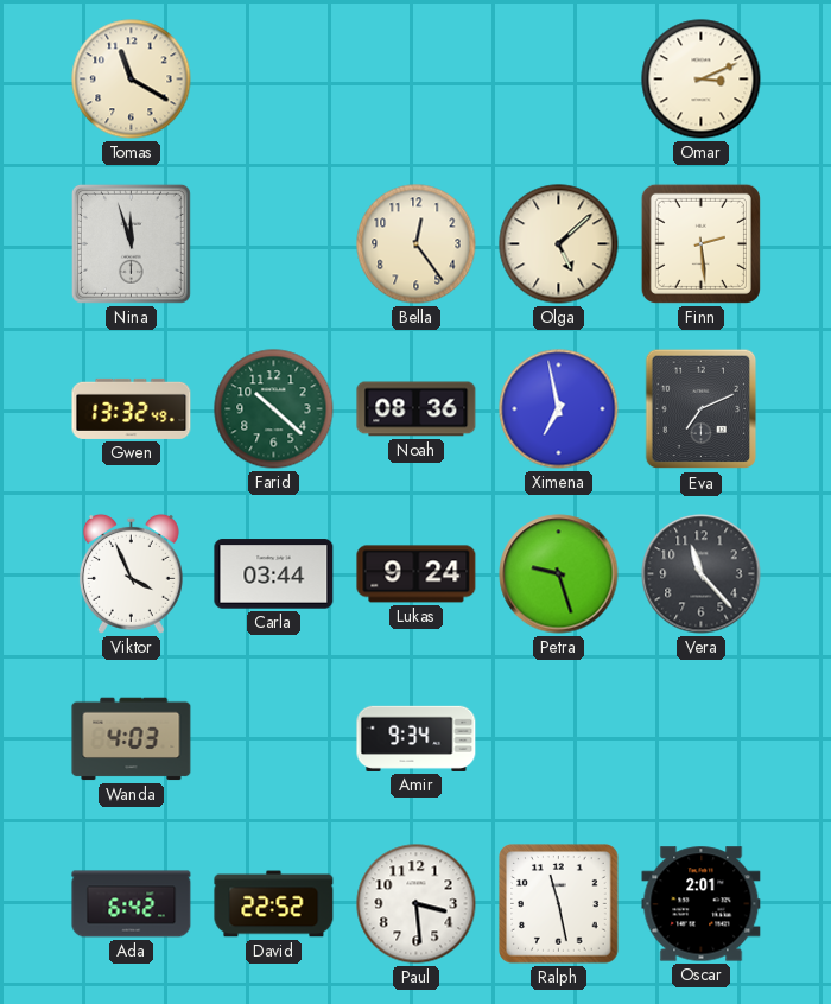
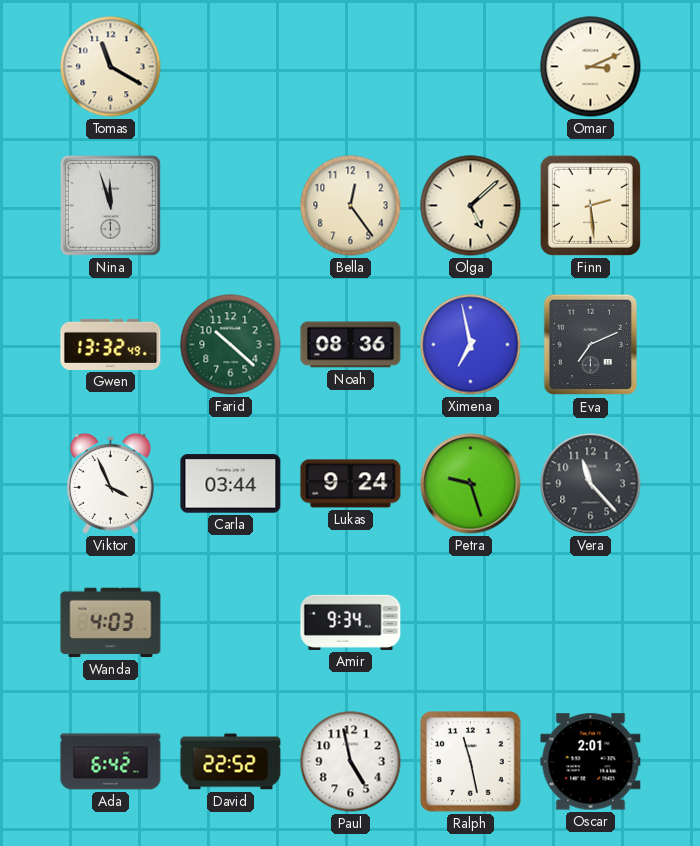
Paul: 3:29 -> 4:58 (351, 762)
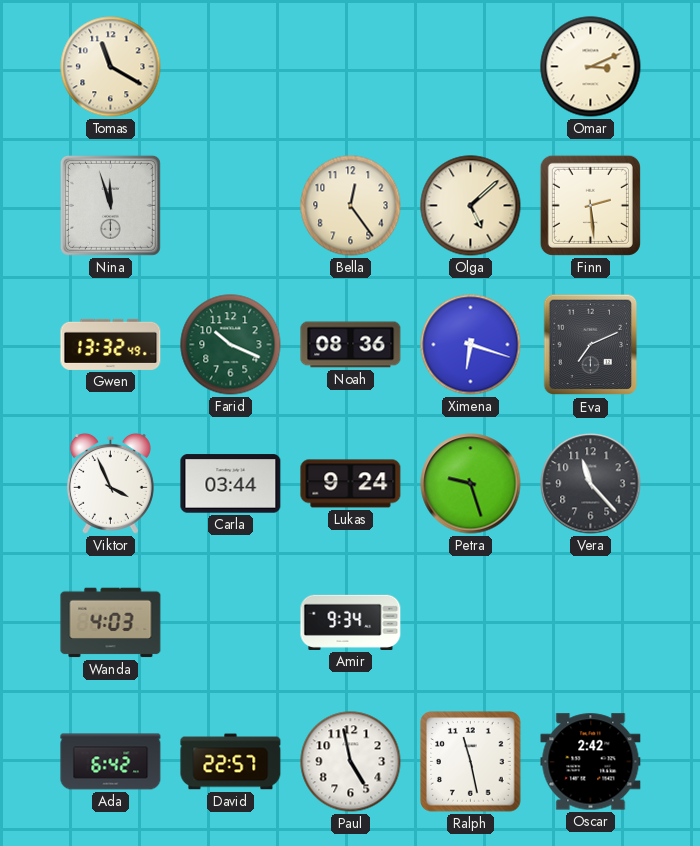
Farid: 10:22 -> 10:19 (231, 345)
Ximena: 6:58 -> 6:18 (471, 345)
David: 22:52 -> 22:57 (231, 762)
Oscar: 2:01 -> 2:42 (591, 762)
